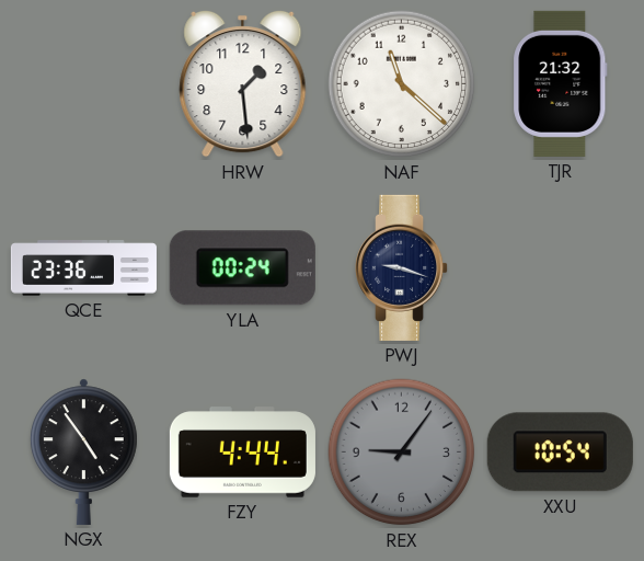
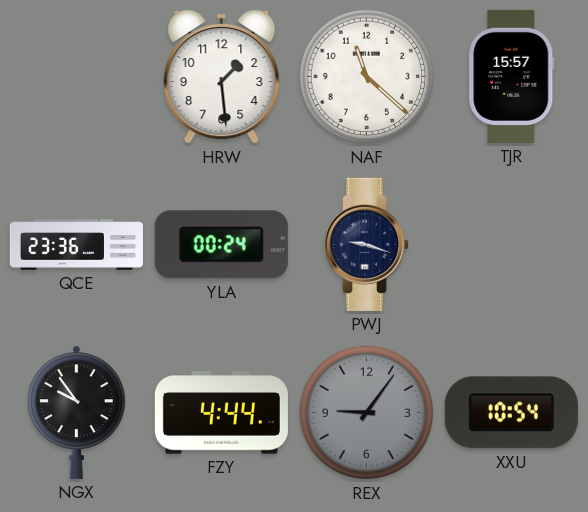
TJR: 21:32 -> 15:57 (512, 76)
NGX: 4:54 -> 9:54 (76, 412)
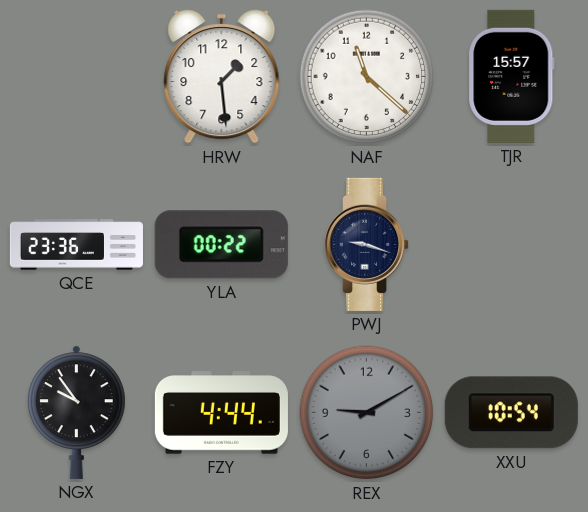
YLA: 00:24 -> 00:22 (221, 245)
REX: 9:06 -> 9:10 (367, 413)
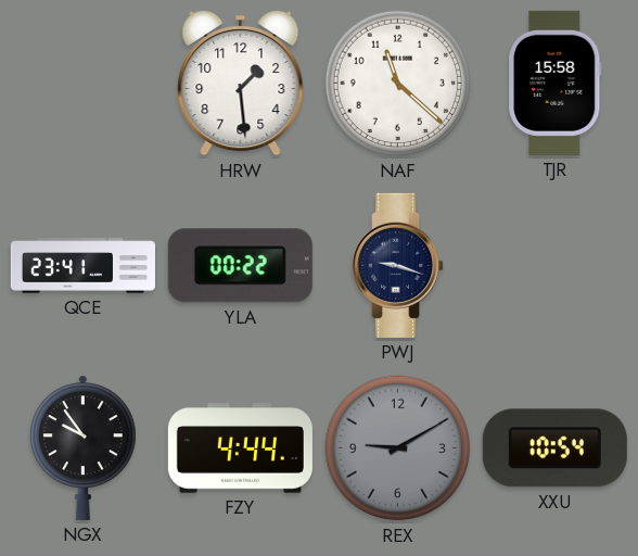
TJR: 15:57 -> 15:58 (556, 83)
QCE: 23:36 -> 23:41 (82, 266)
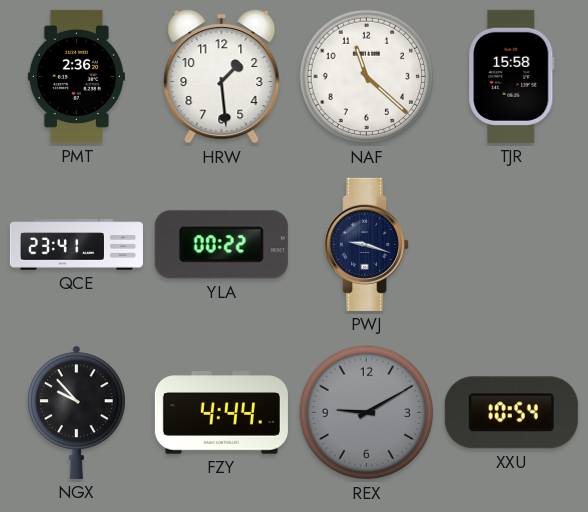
PMT: none -> 2:36 (76, 76)
NGX: 9:54 -> 9:53 (76, 412)
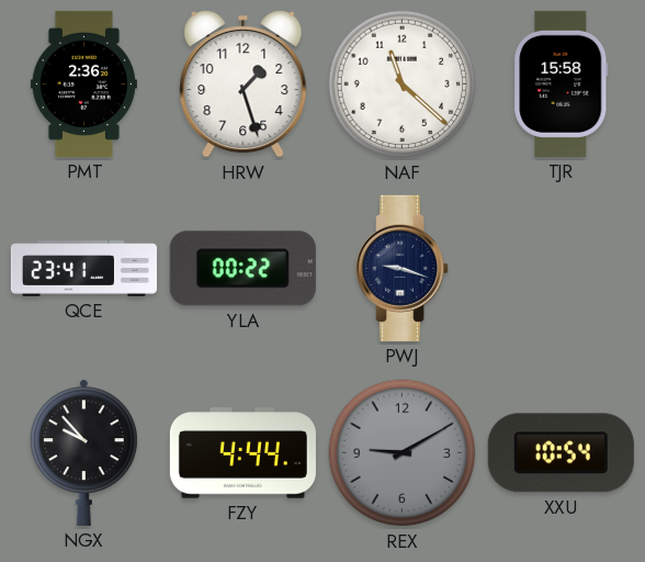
HRW: 1:29 -> 1:27 (244, 83)
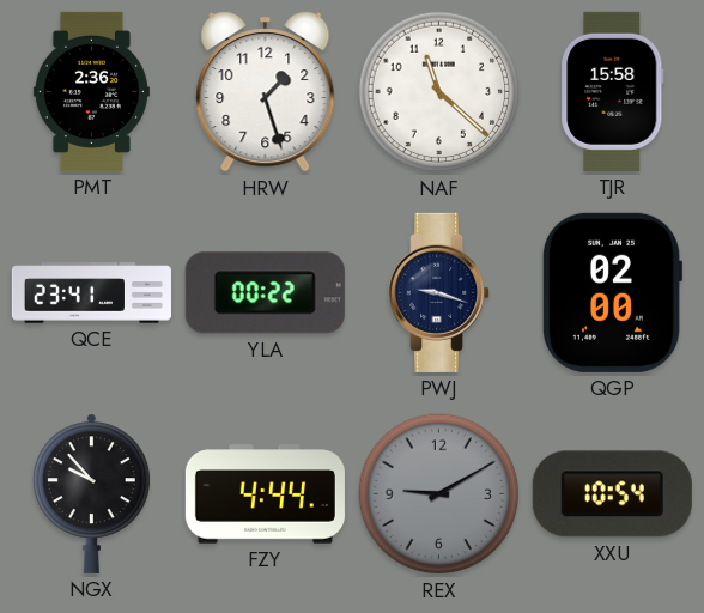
QGP: none -> 02:00 (612, 292)
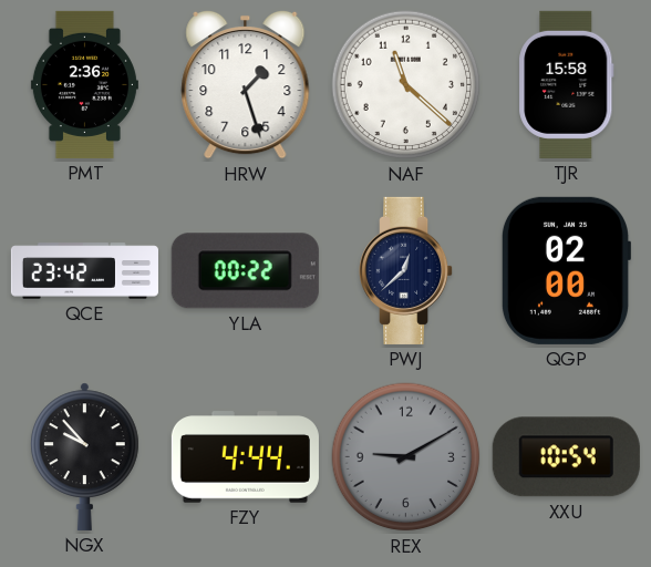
QCE: 23:41 -> 23:42 (84, 271)
PWJ: 9:18 -> 12:38 (407, 270)
